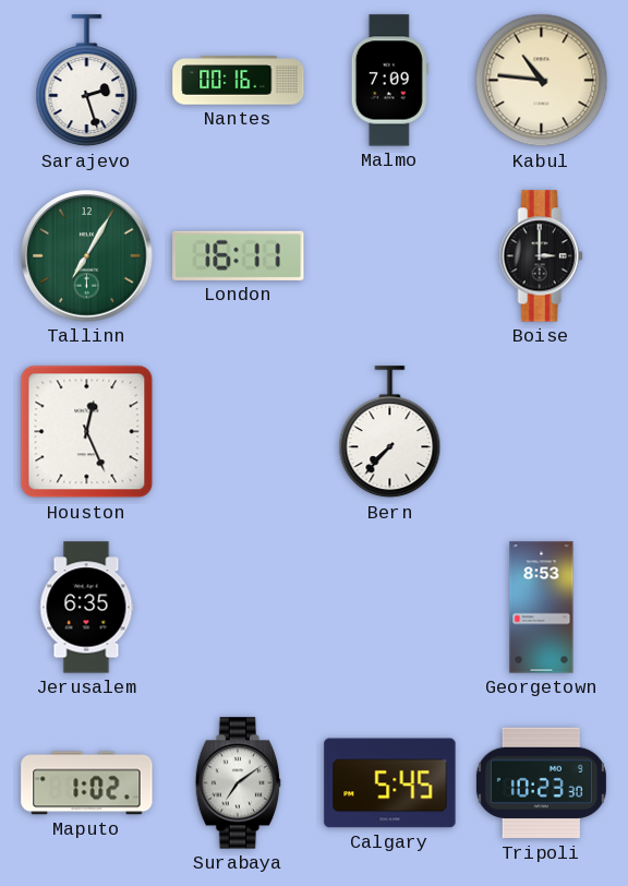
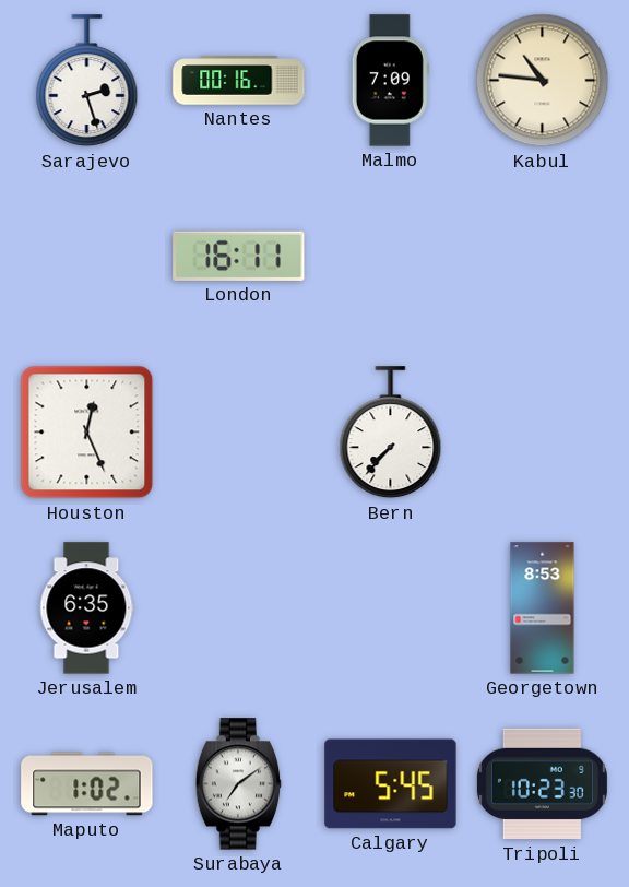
Tallinn: 7:05 -> none (87, 256)
Boise: 3:00 -> none (541, 256)
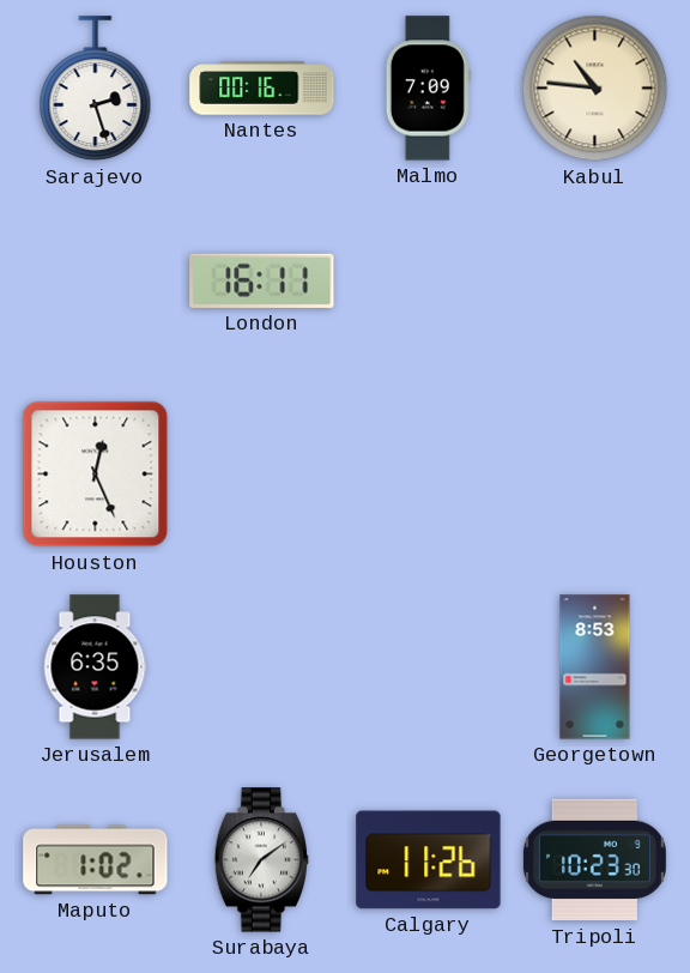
Bern: 7:37 -> none (391, 433)
Calgary: 5:45 -> 11:26 (429, 860)
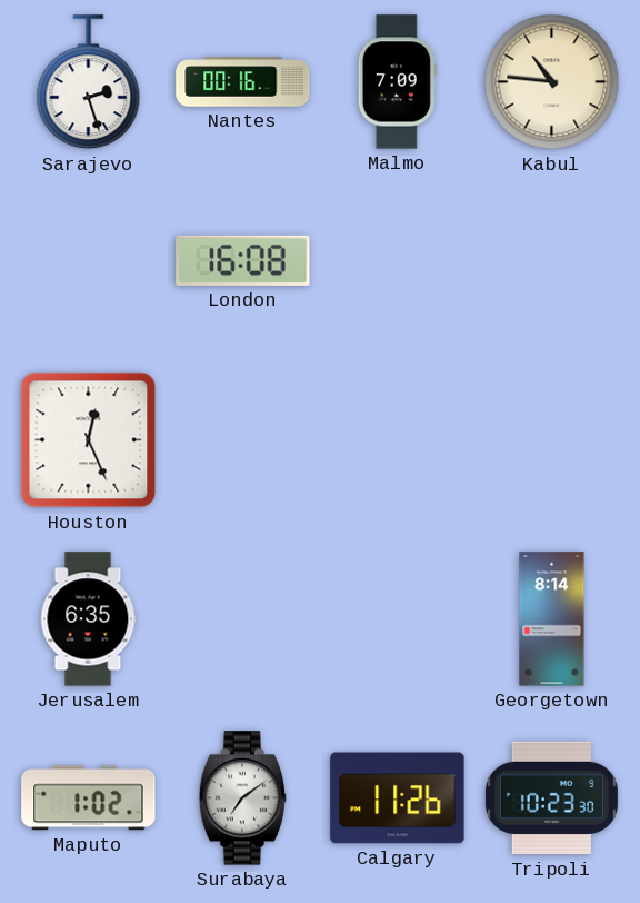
London: 16:11 -> 16:08 (243, 260)
Georgetown: 8:53 -> 8:14 (552, 619)
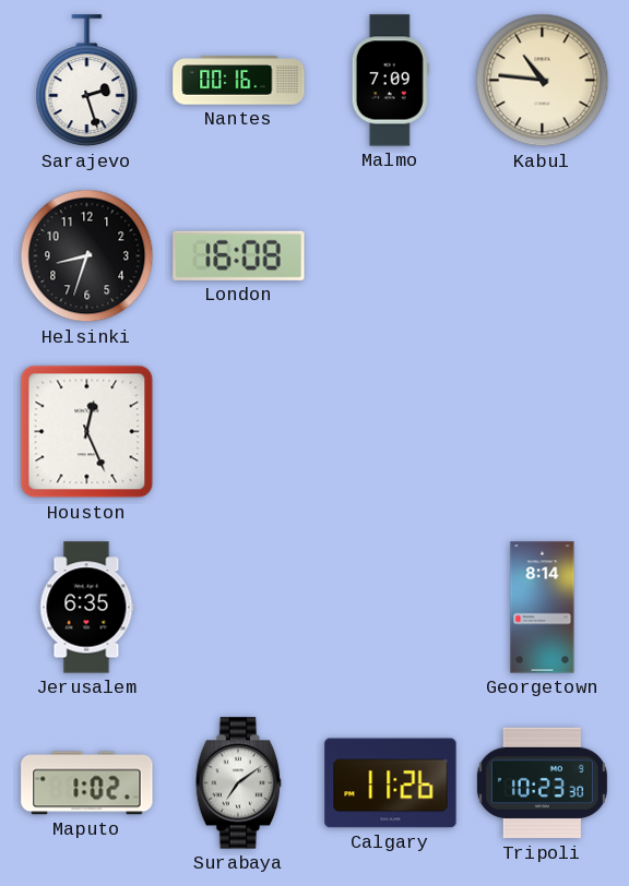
Helsinki: none -> 8:33 (87, 256)
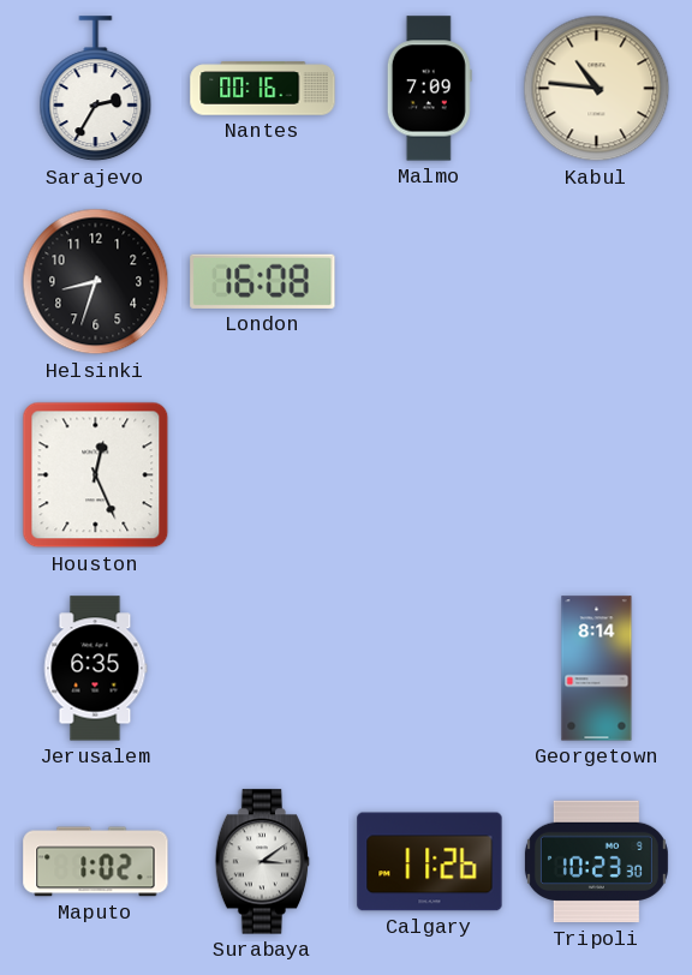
Sarajevo: 2:27 -> 2:35 (96, 89)
Surabaya: 7:09 -> 3:09 (263, 862)
